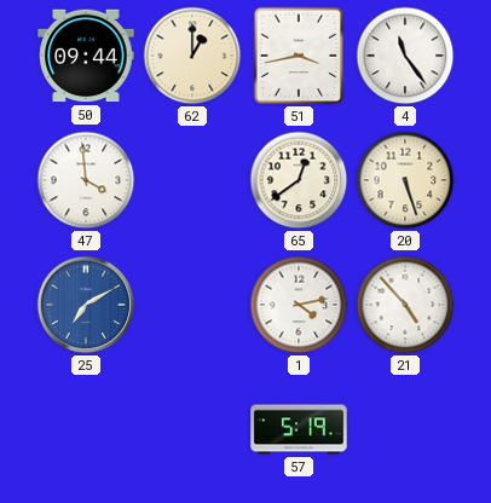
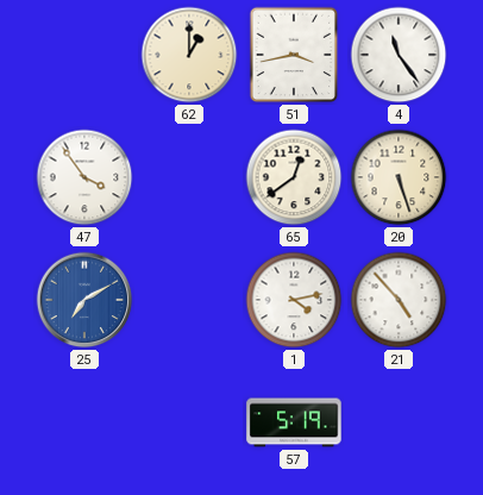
50: 09:44 -> none (86, 56)
47: 3:59 -> 3:54 (84, 177)
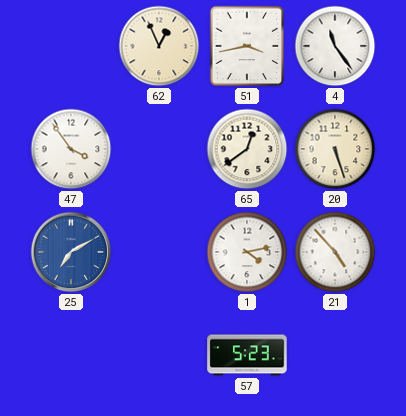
62: 1:00 -> 12:56 (159, 46)
57: 5:19 -> 5:23 (247, 355)
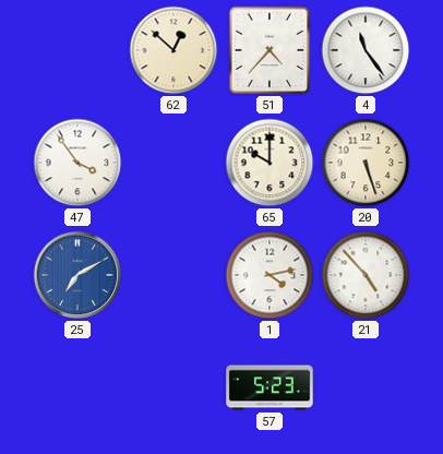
62: 12:56 -> 12:52 (173, 50)
51: 3:43 -> 4:37 (270, 50)
65: 12:39 -> 10:00 (270, 163)
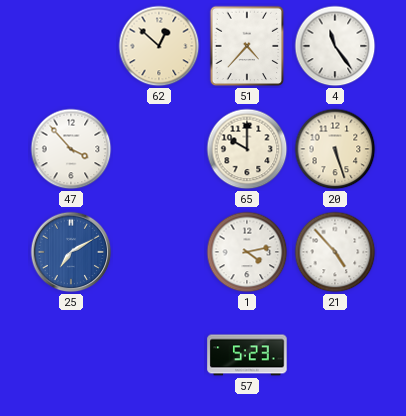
47: 3:54 -> 3:53 (71, 149)
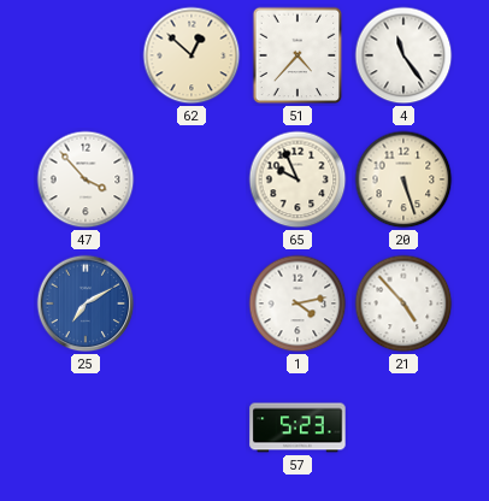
65: 10:00 -> 9:56 (297, 179)
